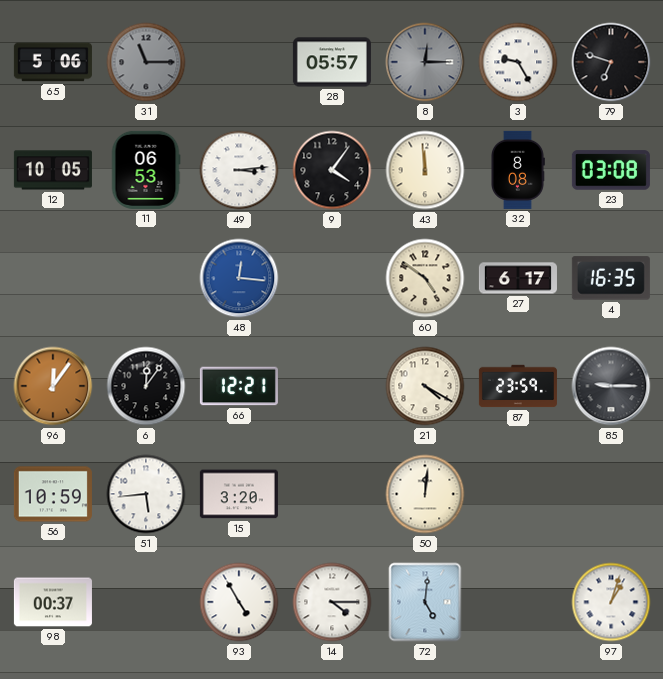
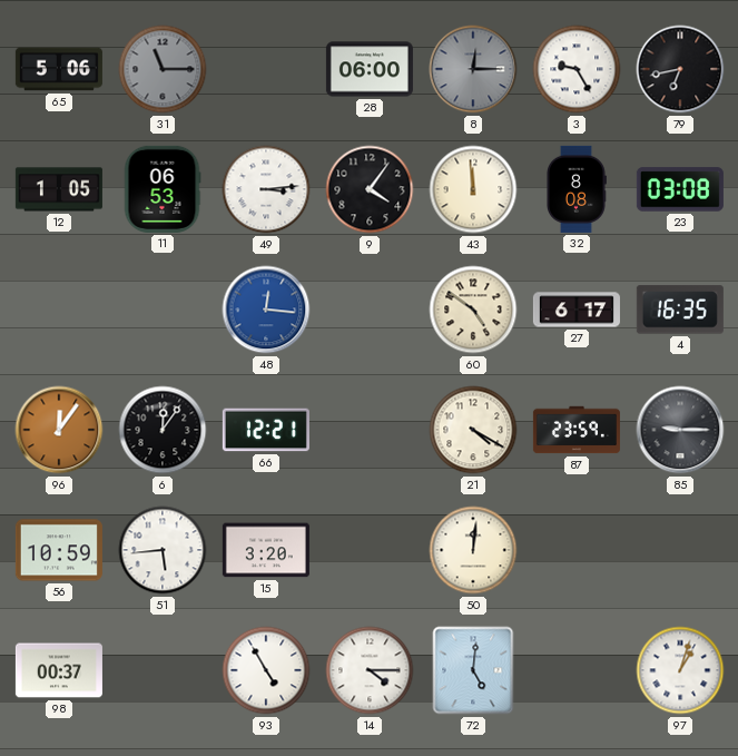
28: 05:57 -> 06:00 (370, 69)
79: 6:48 -> 6:43 (680, 69)
12: 10:05 -> 1:05 (59, 189)
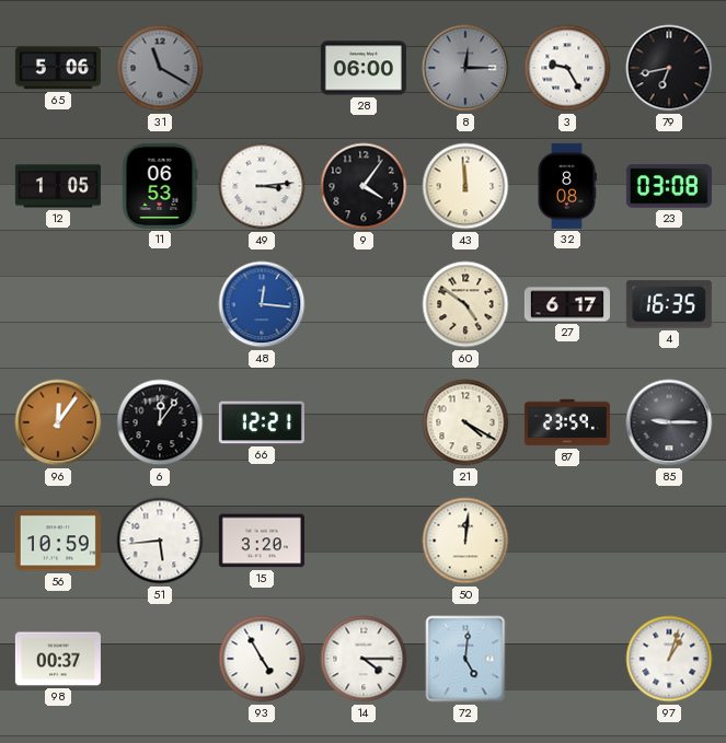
31: 11:15 -> 11:20 (160, 68)
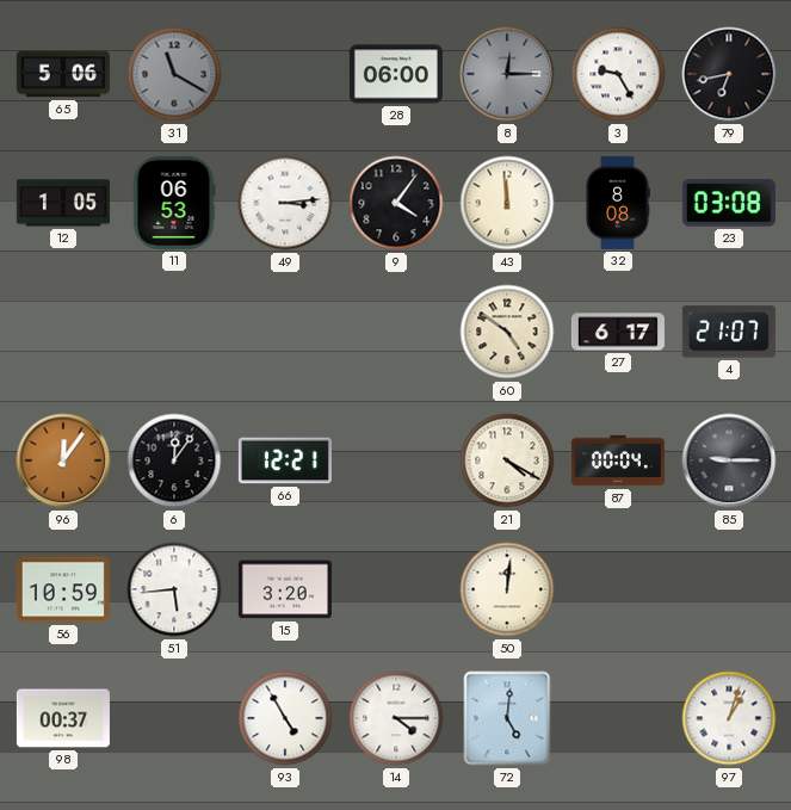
48: 12:16 -> none (262, 304)
4: 16:35 -> 21:07 (729, 332)
87: 23:59 -> 00:04 (618, 460)
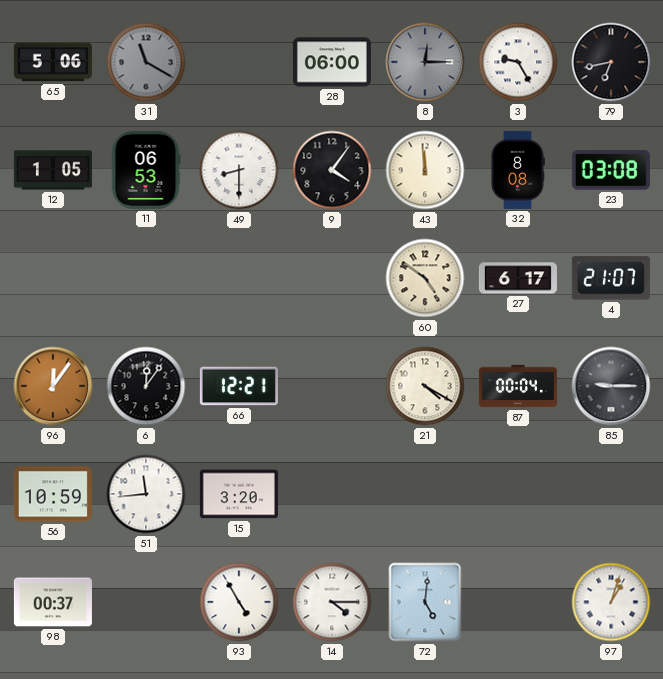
49: 3:14 -> 8:30 (239, 170)
51: 5:44 -> 11:44 (146, 494)
50: 12:01 -> none (507, 589)
